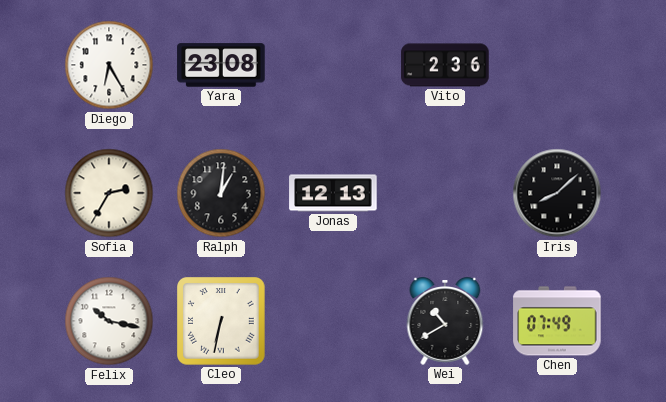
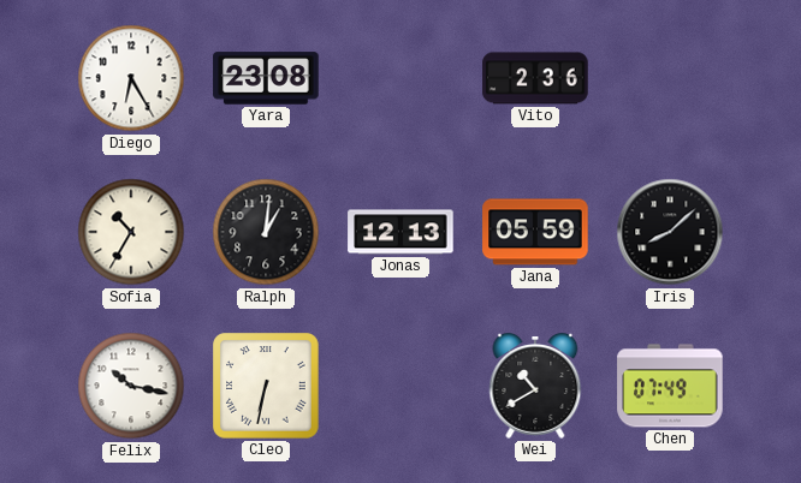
Sofia: 2:35 -> 10:35 (131, 232)
Jana: none -> 05:59 (535, 232)
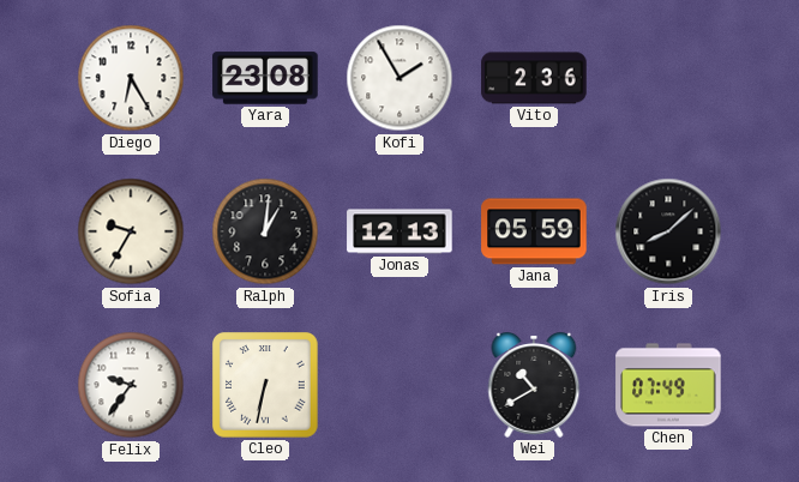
Kofi: none -> 1:55 (400, 78)
Sofia: 10:35 -> 9:35 (131, 231)
Felix: 10:17 -> 9:36 (131, 385)
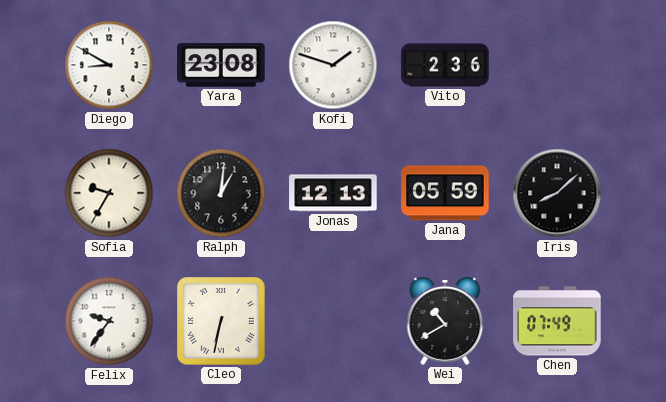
Diego: 6:25 -> 8:50 (109, 65)
Kofi: 1:55 -> 1:48 (333, 65)
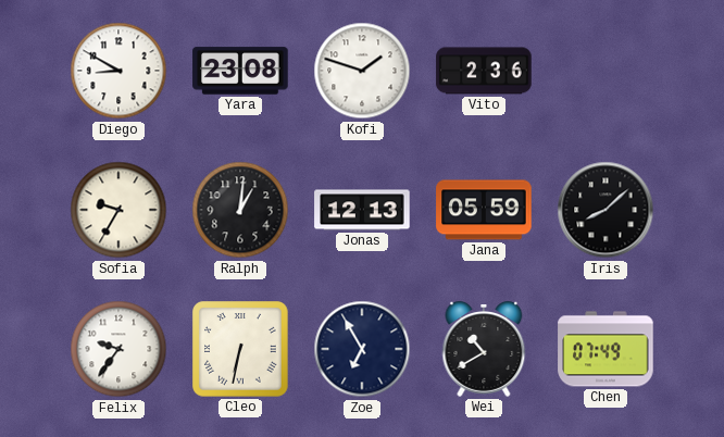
Zoe: none -> 6:55 (362, 349)
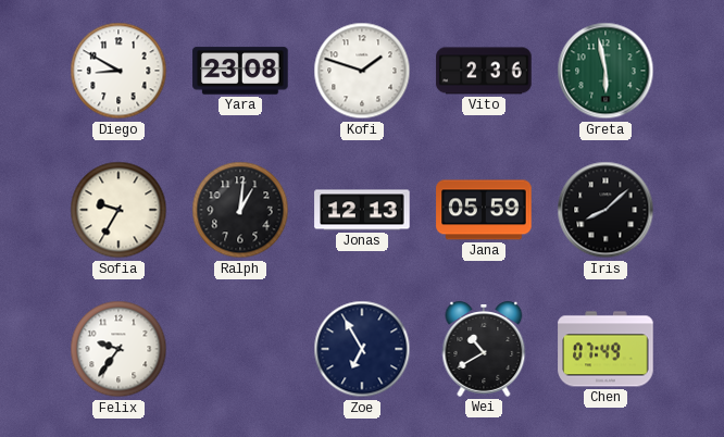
Greta: none -> 5:58 (606, 71)
Cleo: 6:32 -> none (240, 349)
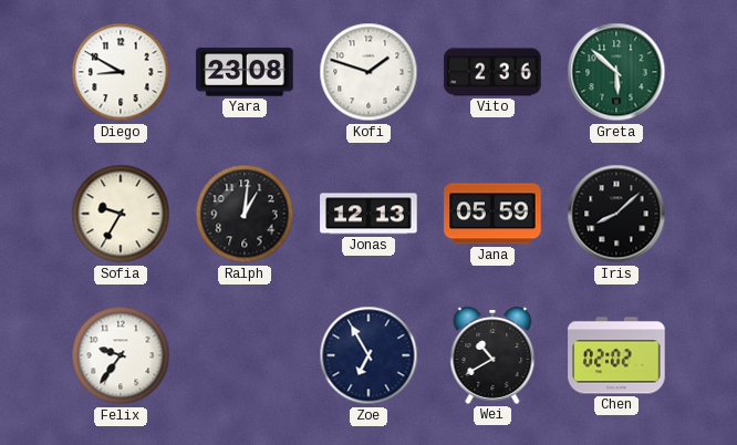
Greta: 5:58 -> 5:52 (616, 72)
Chen: 07:49 -> 02:02 (616, 355)
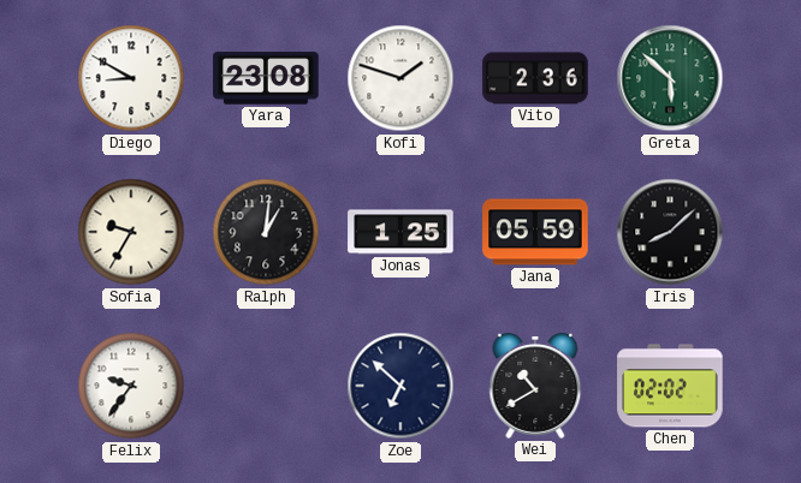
Jonas: 12:13 -> 1:25 (400, 232)
Zoe: 6:55 -> 6:52 (400, 386)
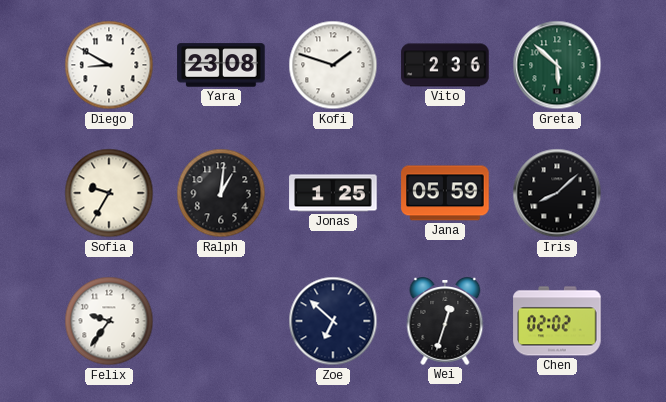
Wei: 10:40 -> 12:33 (445, 322)
